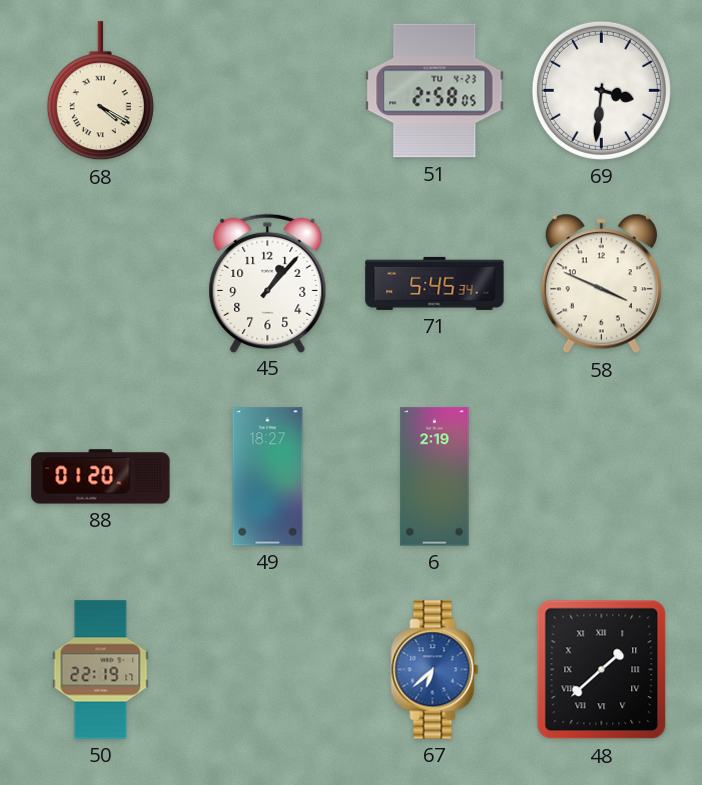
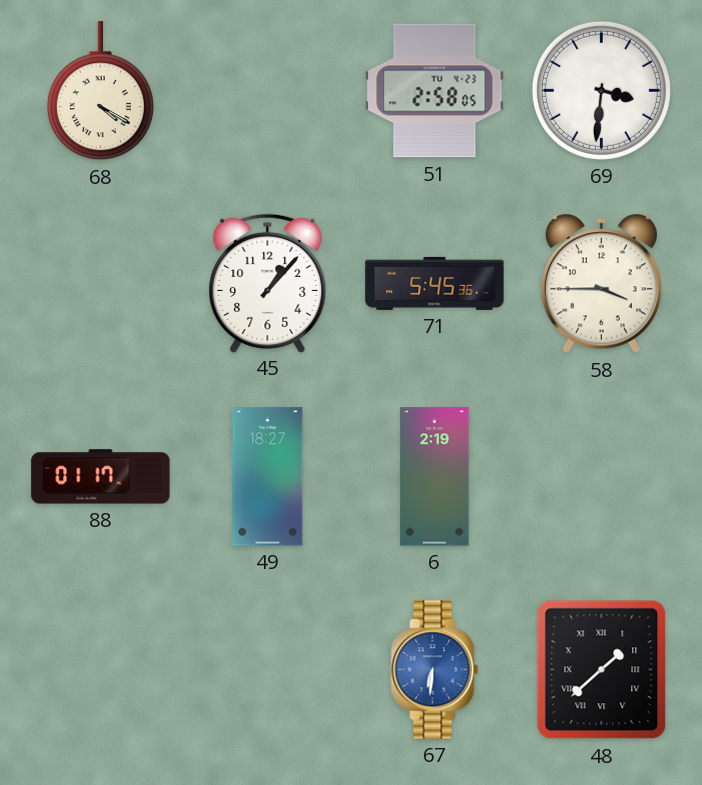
71: 5:45:34 -> 5:45:36 (435, 283)
58: 3:49 -> 3:45 (601, 284)
88: 01:20 -> 01:17 (101, 477)
50: 22:19 -> none (101, 670)
67: 6:38 -> 6:31 (435, 670)
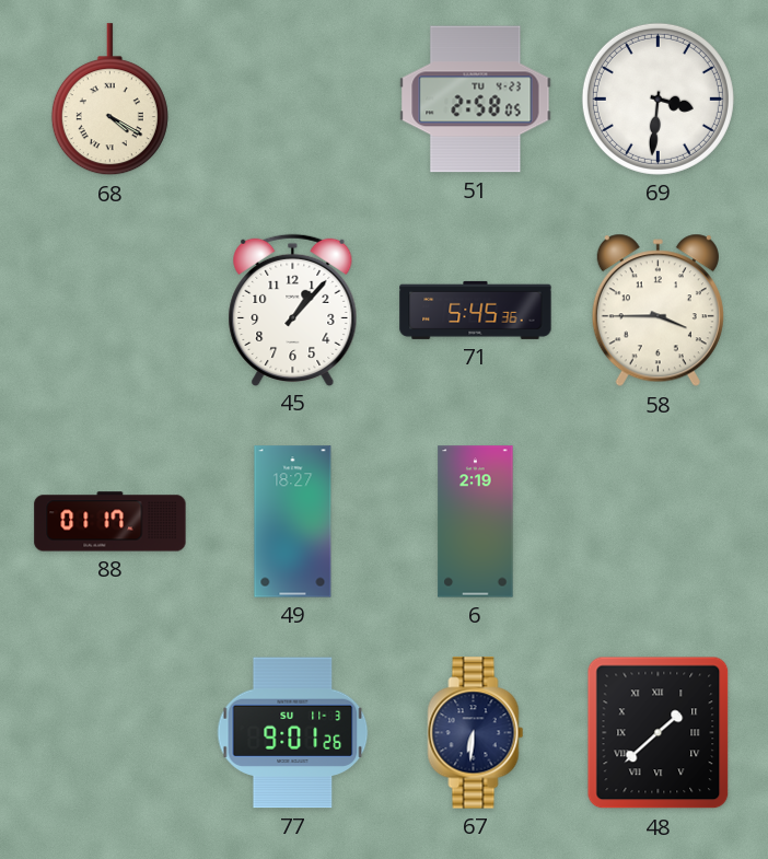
77: none -> 9:01 (293, 733)
67 dial: blue -> navy (476, 733)
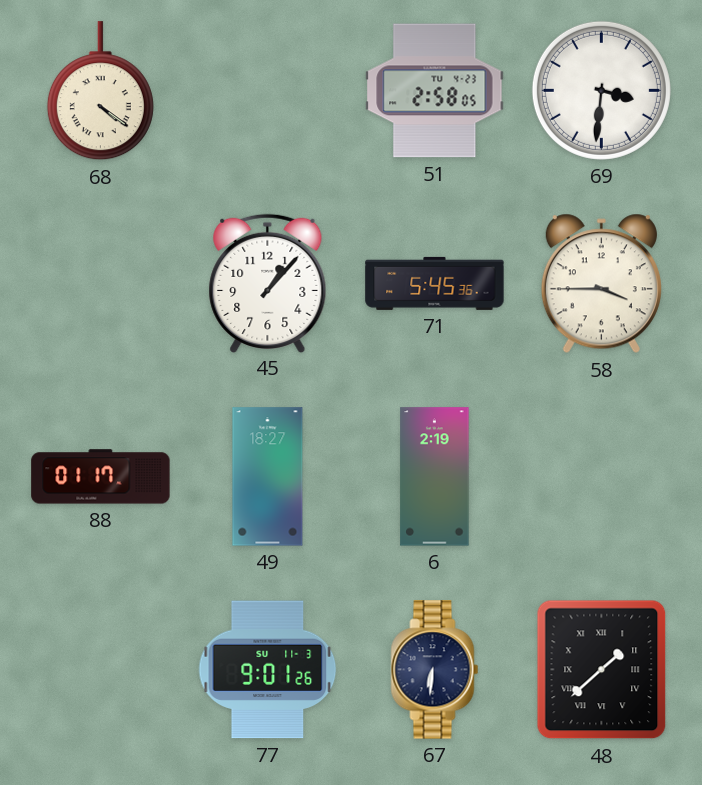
68: 4:20 -> 4:21 (100, 91)
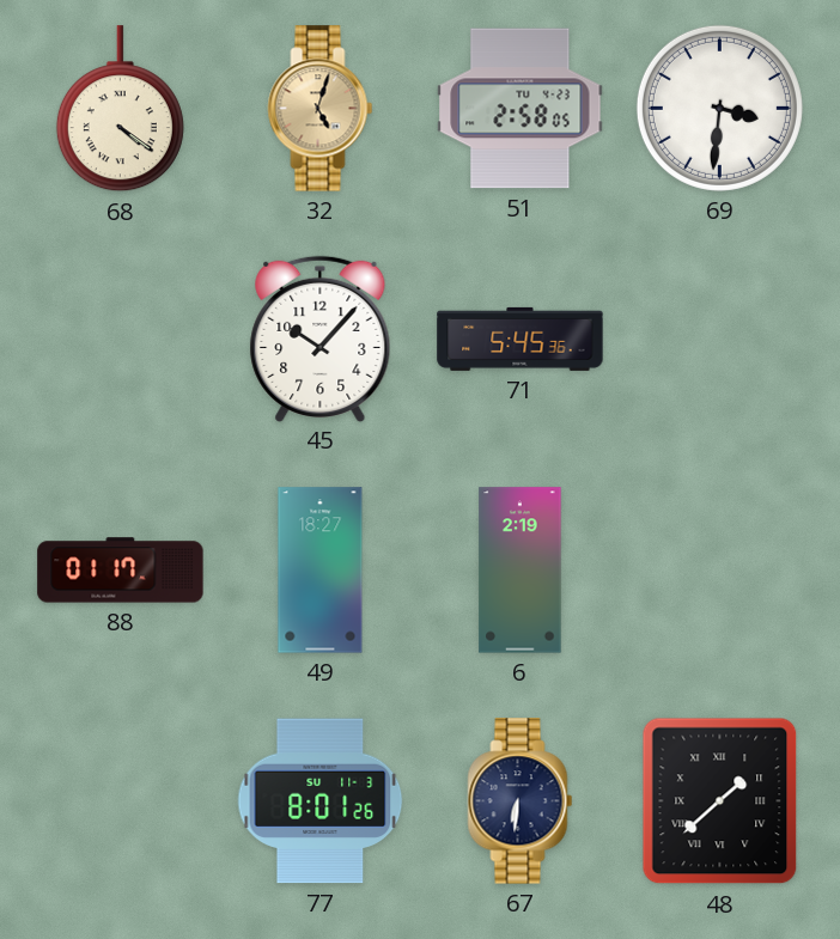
32: none -> 5:03 (321, 109)
45: 1:07 -> 10:07 (321, 339)
58: 3:45 -> none (601, 284)
77: 9:01 -> 8:01 (321, 801)
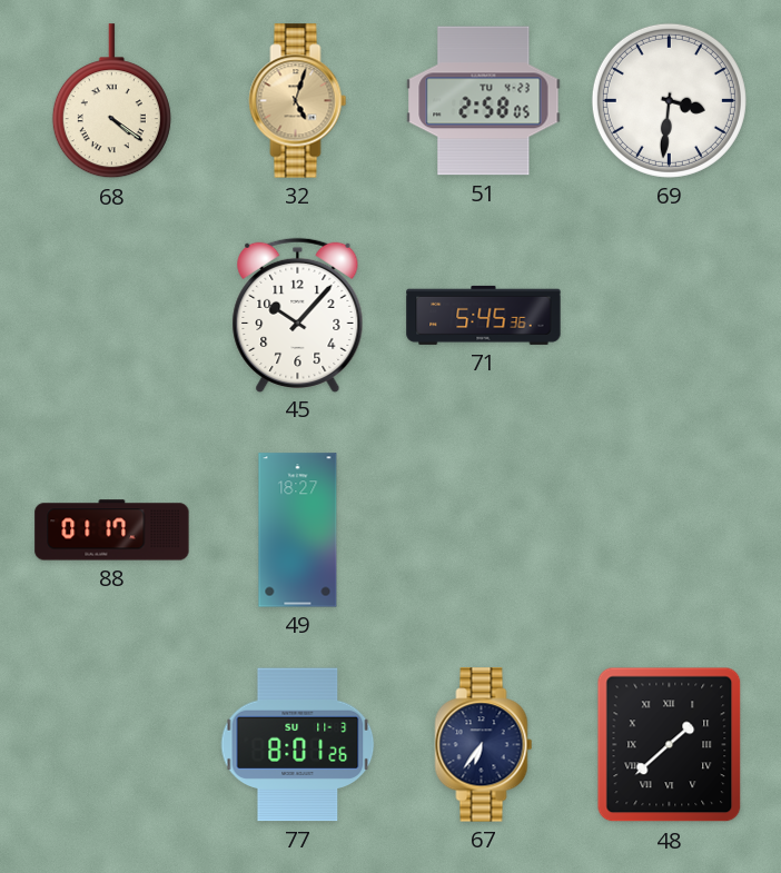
6: 2:19 -> none (521, 571)
67: 6:31 -> 6:36 (484, 745)
